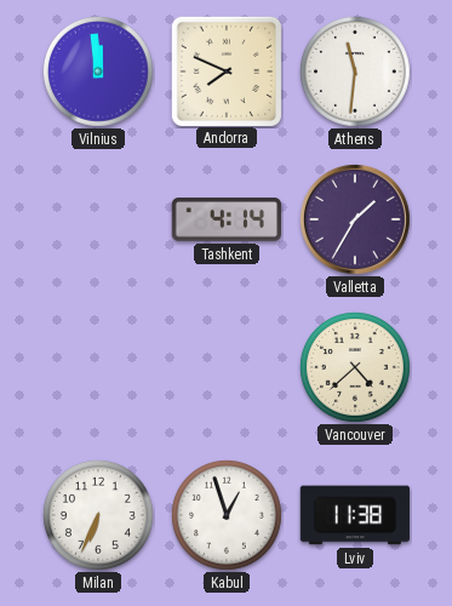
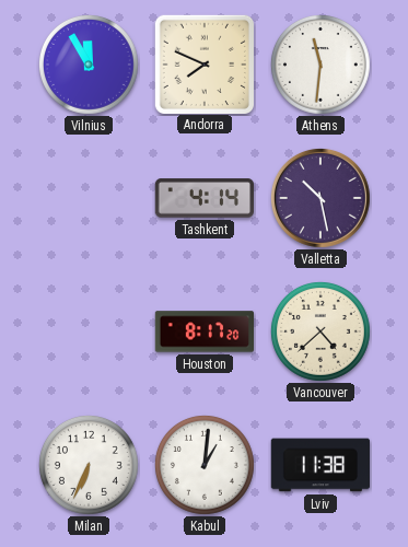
Vilnius: 11:59 -> 11:55 (89, 65)
Valletta: 1:35 -> 10:28 (320, 198)
Houston: none -> 8:17 (205, 331)
Kabul: 12:57 -> 1:01 (205, 465)
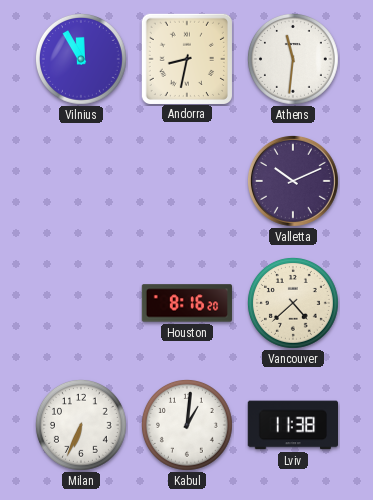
Andorra: 7:49 -> 8:32 (186, 58)
Tashkent: 4:14 -> none (203, 198)
Valletta: 10:28 -> 10:11 (293, 181)
Houston: 8:17 -> 8:16 (187, 303)
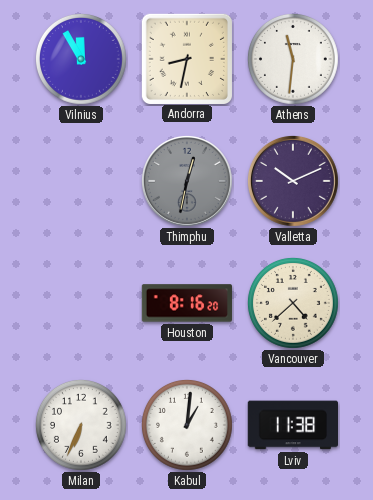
Thimphu: none -> 12:32 (187, 181)
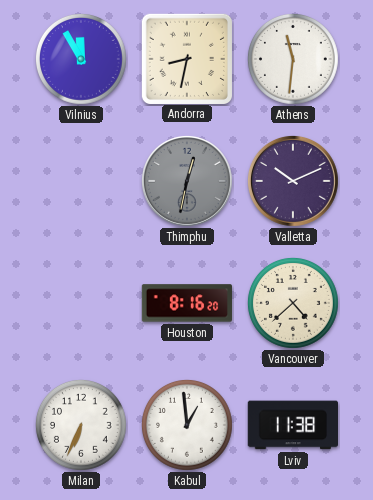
Kabul: 1:01 -> 12:59 (187, 425)
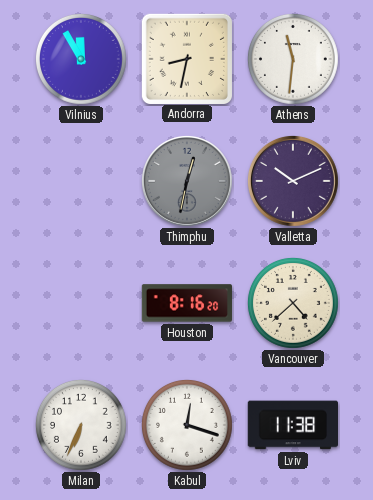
Kabul: 12:59 -> 12:18 (187, 425)
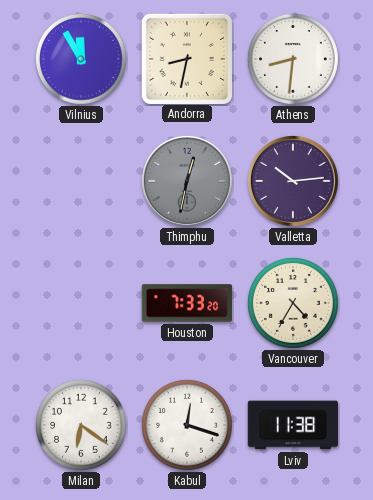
Athens: 11:31 -> 8:31 (293, 59)
Valletta: 10:11 -> 10:14 (293, 181)
Houston: 8:16 -> 7:33 (187, 303)
Vancouver: 4:38 -> 4:35 (293, 303)
Milan: 6:34 -> 6:21 (81, 425)
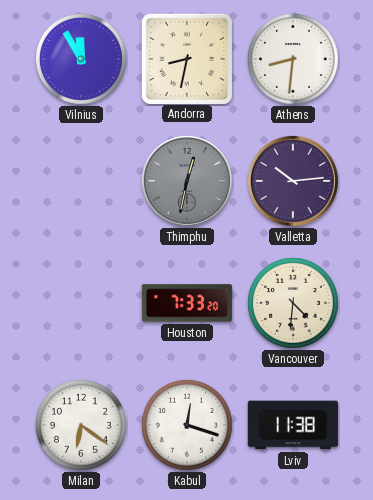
Vancouver: 4:35 -> 4:31 (293, 303)
